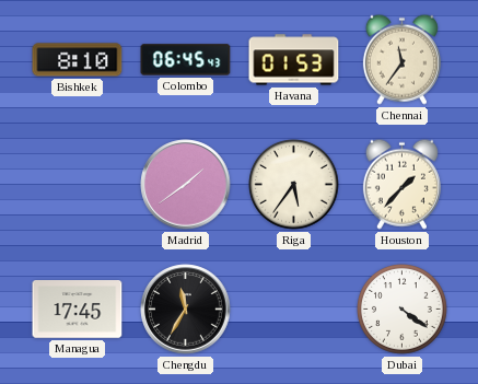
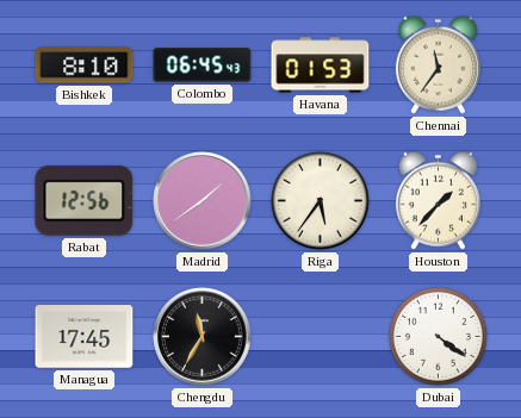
Rabat: none -> 12:56 (85, 200)
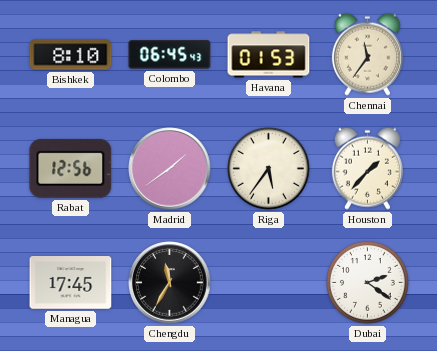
Dubai: 4:21 -> 2:21 (368, 283)
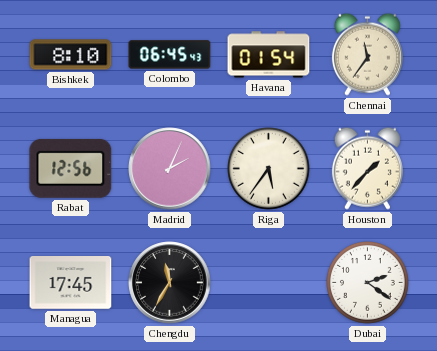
Havana: 01:53 -> 01:54 (269, 55)
Madrid: 1:39 -> 2:04 (170, 169)
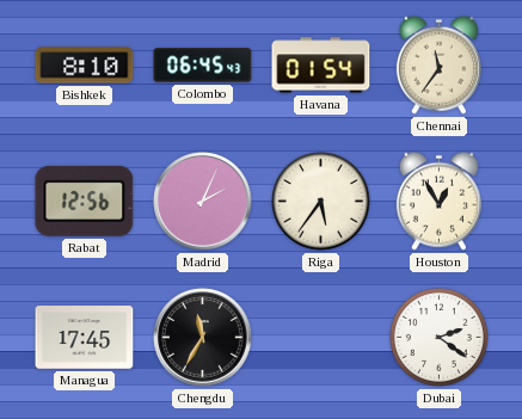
Houston: 1:37 -> 12:55 (438, 201)
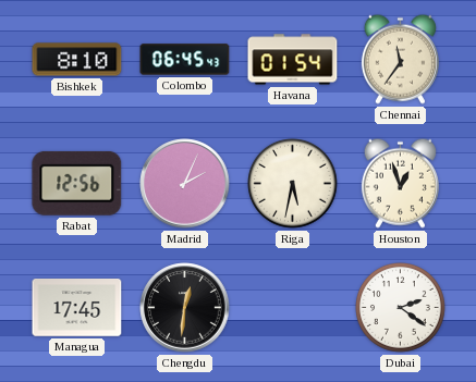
Riga: 5:36 -> 5:32 (293, 184)
Houston: 12:55 -> 12:57 (400, 183)
Chengdu: 11:35 -> 12:31 (185, 308)
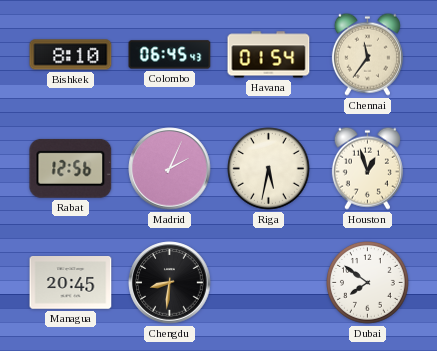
Managua: 17:45 -> 20:45 (71, 283)
Chengdu: 12:31 -> 8:31 (170, 283)
Dubai: 2:21 -> 7:51 (368, 283)
